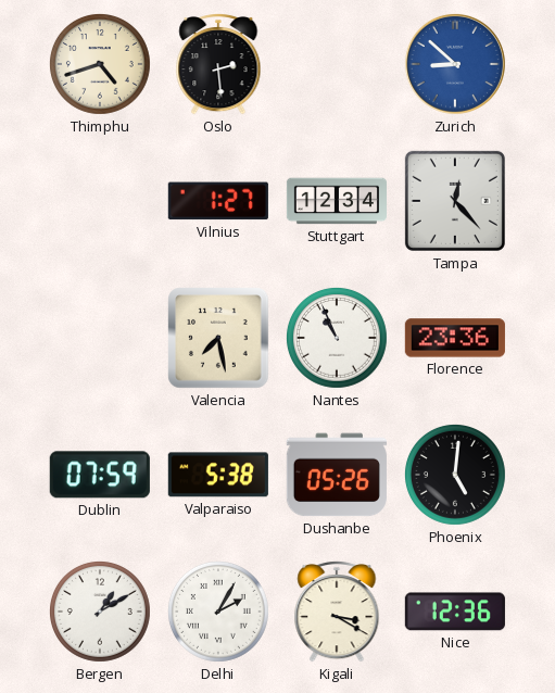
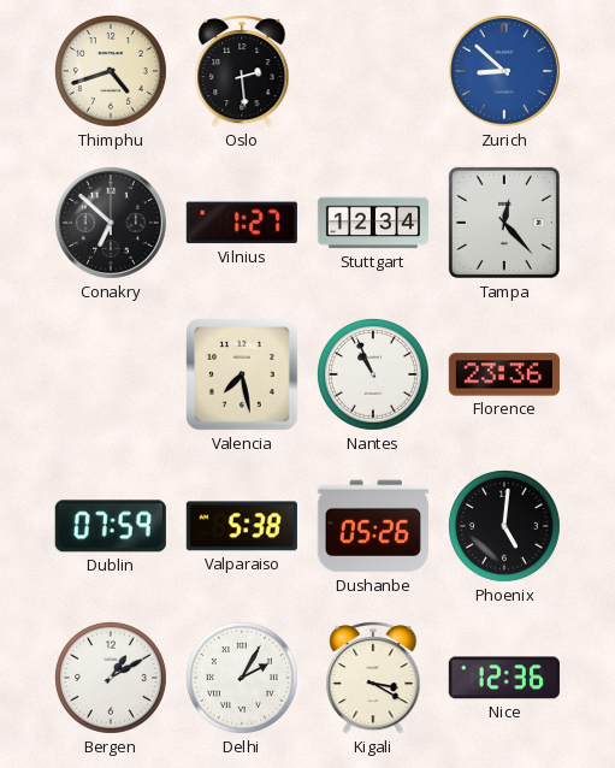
Conakry: none -> 6:52 (111, 223)
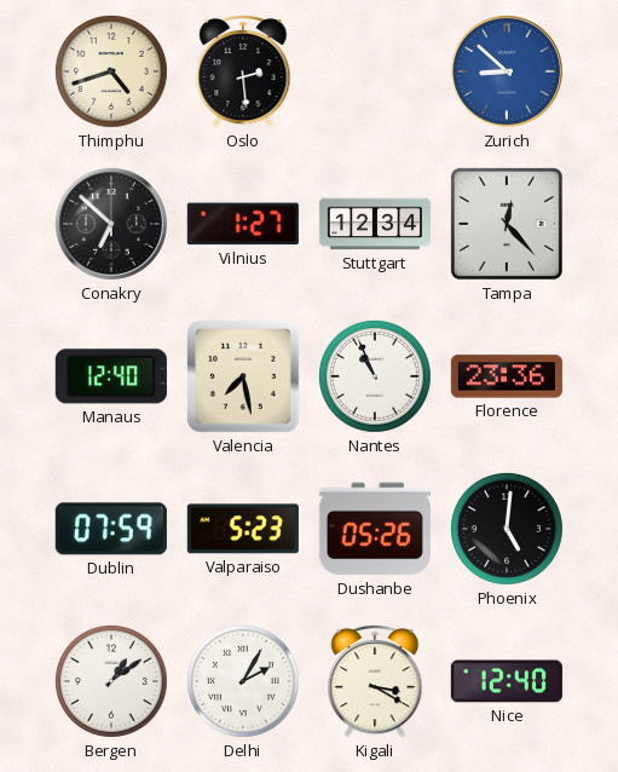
Manaus: none -> 12:40 (111, 376)
Valparaiso: 5:38 -> 5:23 (243, 529)
Bergen: 1:10 -> 1:09 (111, 681)
Nice: 12:36 -> 12:40 (507, 681)
